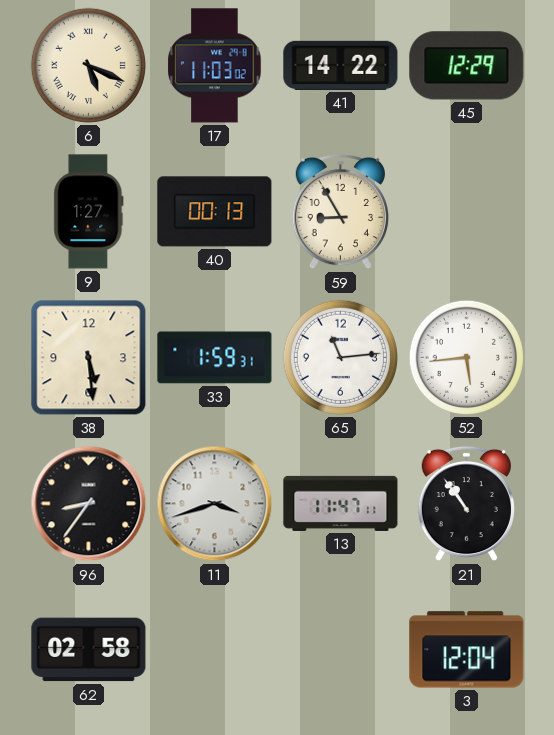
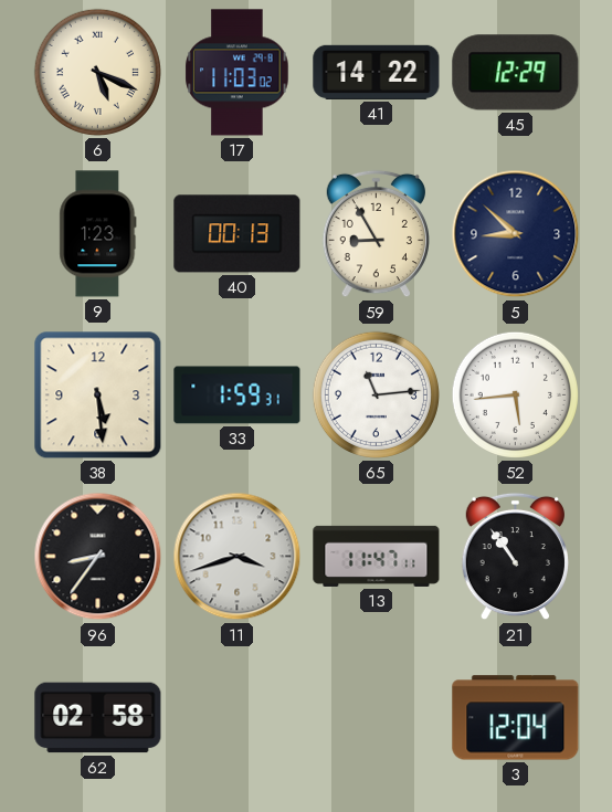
9: 1:27 -> 1:23 (98, 234)
5: none -> 8:52 (516, 234)
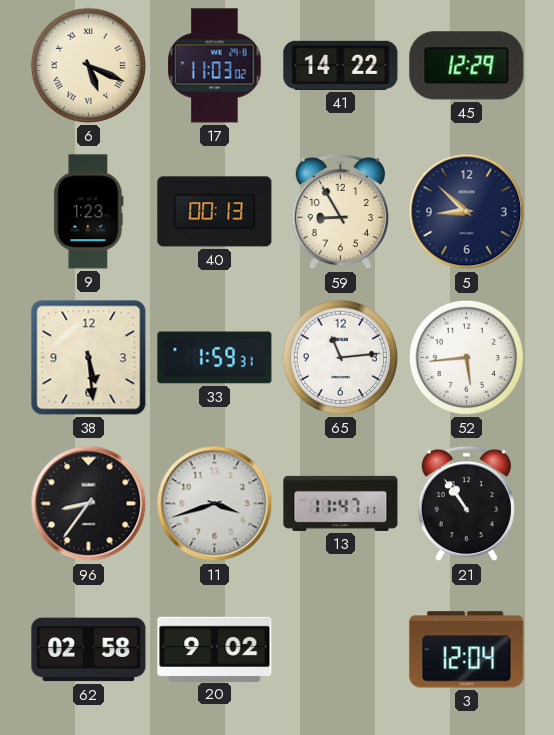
20: none -> 9:02 (215, 649)
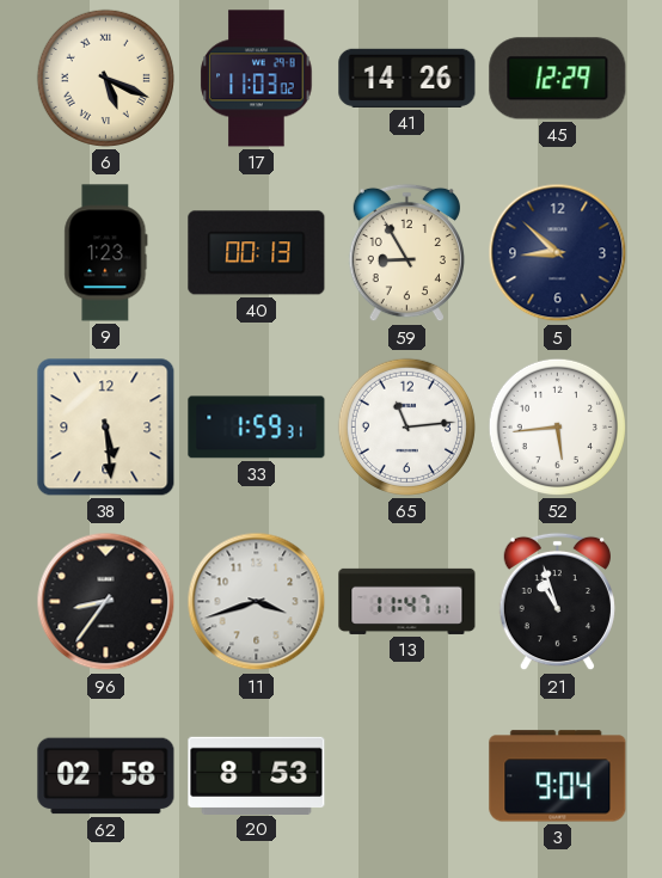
41: 14:22 -> 14:26 (407, 78)
21: 10:54 -> 10:57 (557, 602)
20: 9:02 -> 8:53 (257, 775)
3: 12:04 -> 9:04 (558, 776)
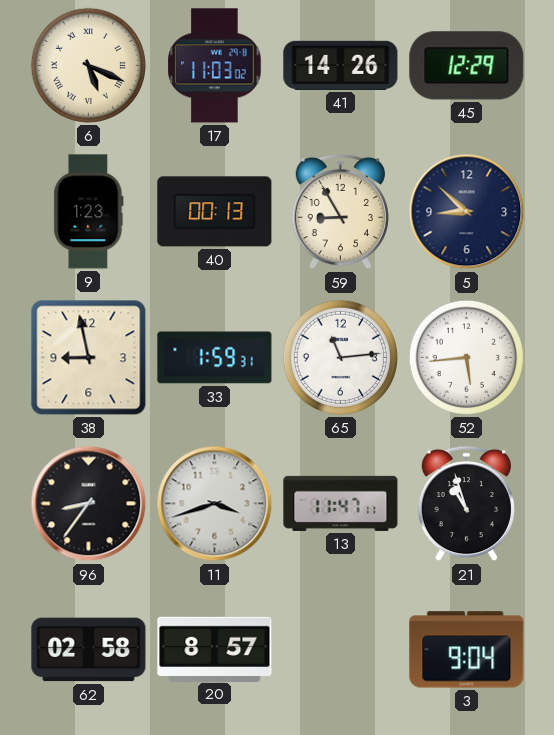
38: 5:29 -> 8:58 (89, 358)
20: 8:53 -> 8:57 (215, 649)
